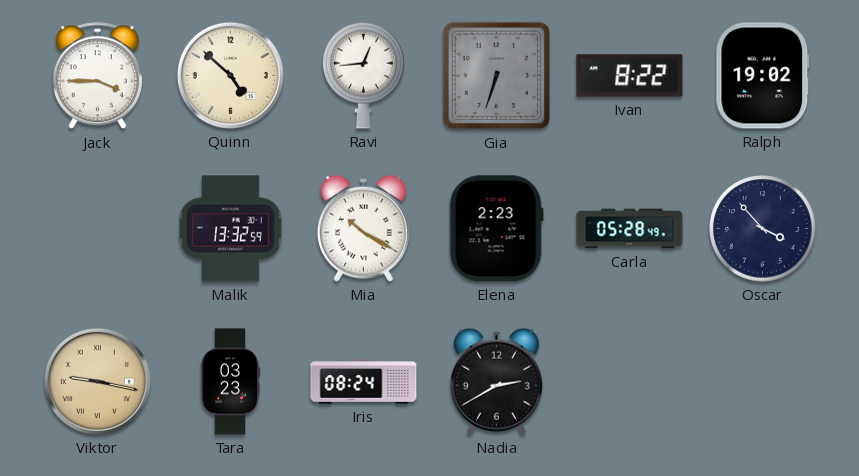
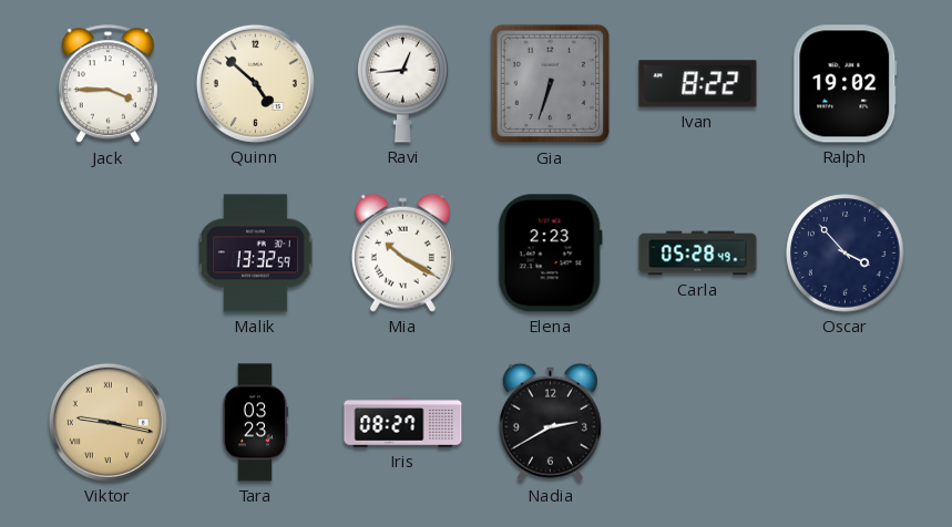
Iris: 08:24 -> 08:27 (403, 423)
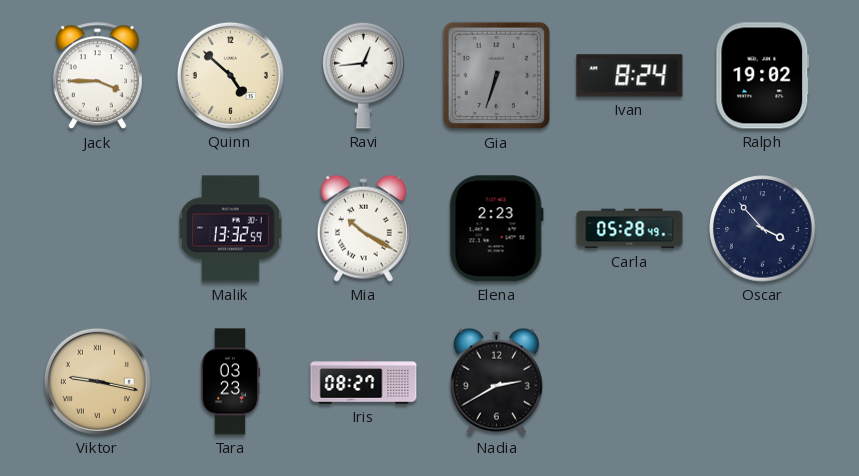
Ivan: 8:22 -> 8:24 (630, 76)
